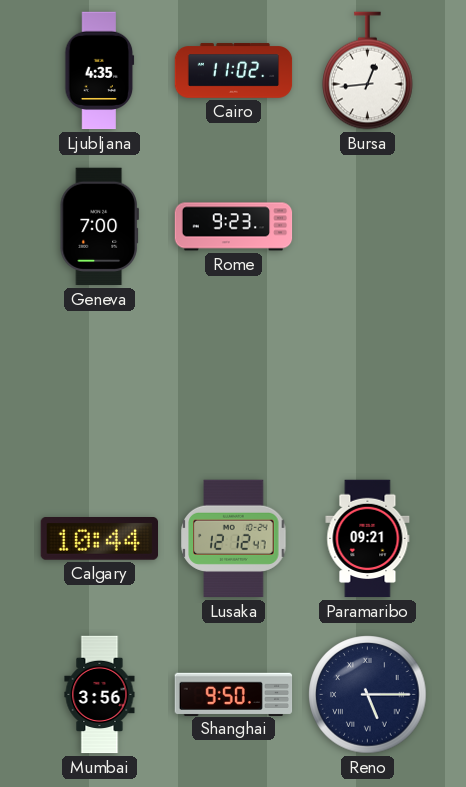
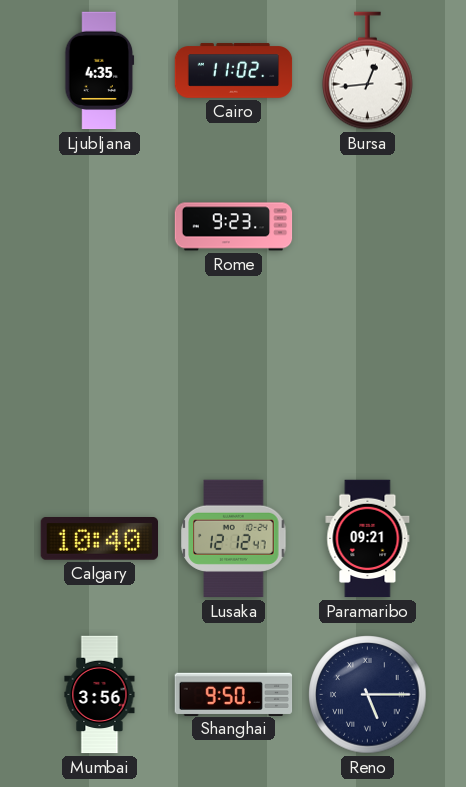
Geneva: 7:00 -> none (99, 227)
Calgary: 10:44 -> 10:40 (100, 539)
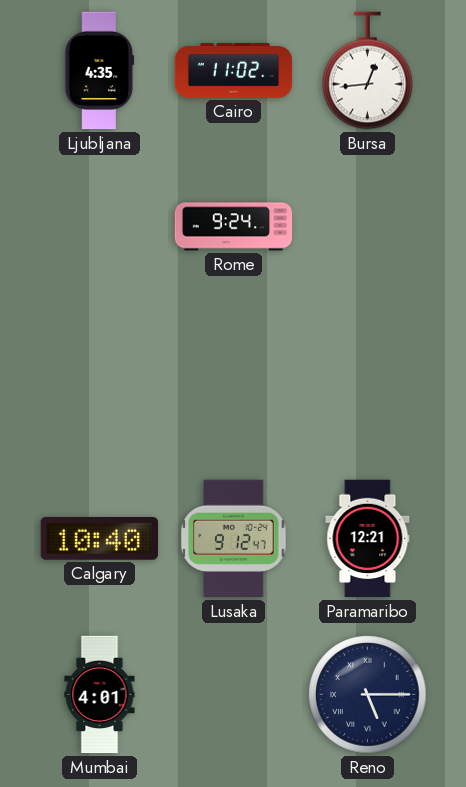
Rome: 9:23 -> 9:24 (234, 227)
Lusaka: 12:12 -> 9:12 (234, 539)
Paramaribo: 09:21 -> 12:21 (368, 539)
Mumbai: 3:56 -> 4:01 (100, 695)
Shanghai: 9:50 -> none (234, 694)
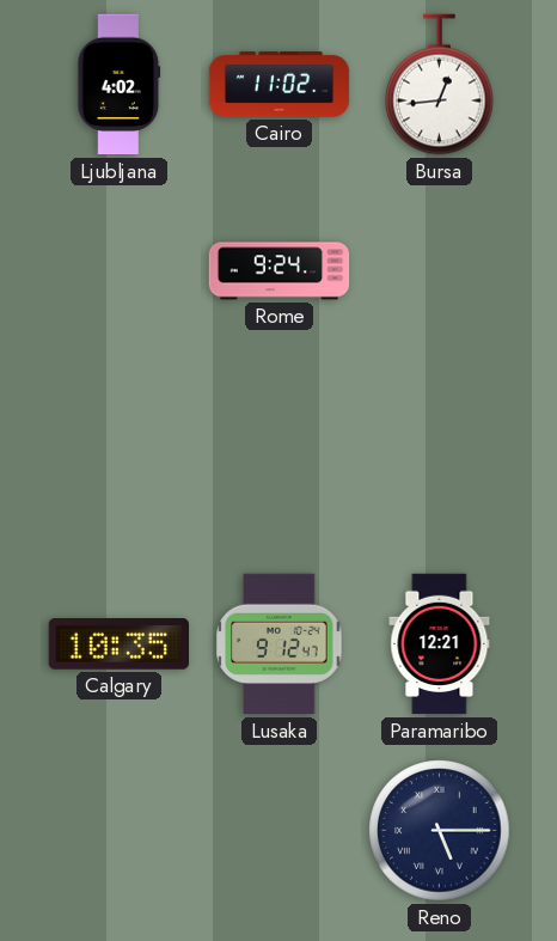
Ljubljana: 4:35 -> 4:02 (120, 85)
Calgary: 10:40 -> 10:35 (120, 644)
Mumbai: 4:01 -> none (100, 695)
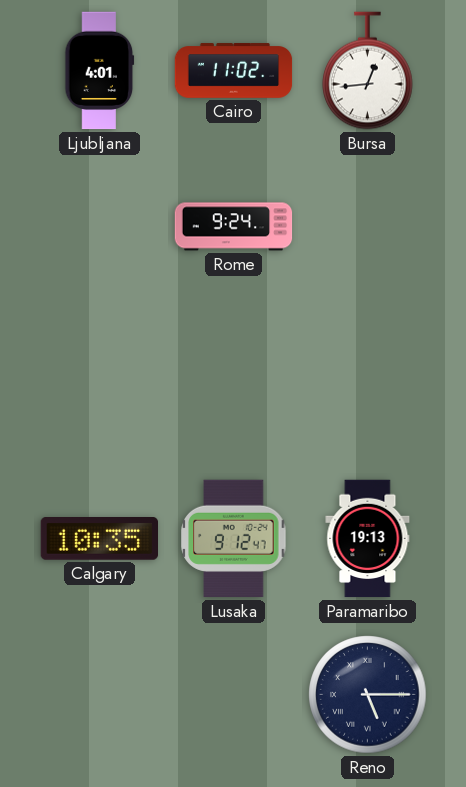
Ljubljana: 4:02 -> 4:01 (100, 71)
Paramaribo: 12:21 -> 19:13 (368, 539)
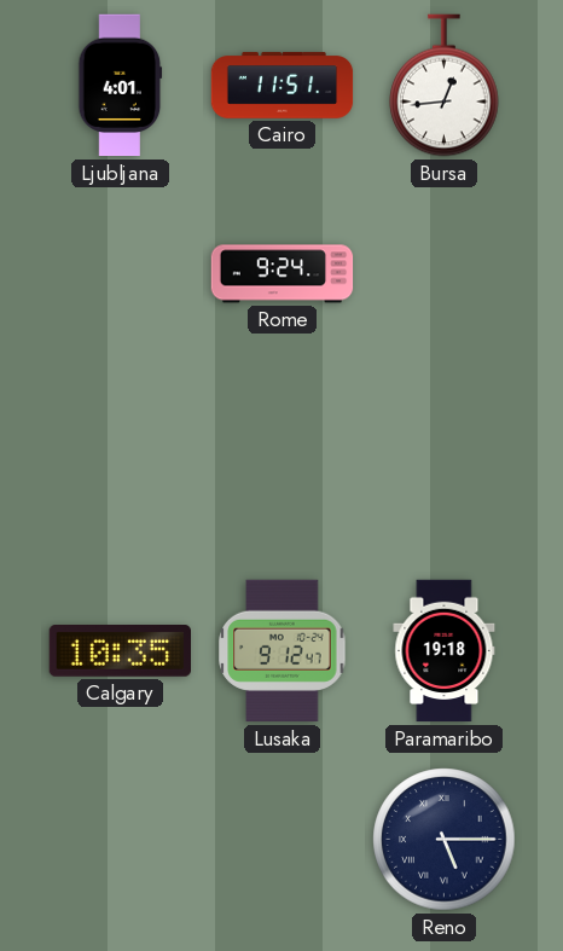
Cairo: 11:02 -> 11:51 (283, 86)
Paramaribo: 19:13 -> 19:18 (445, 651)
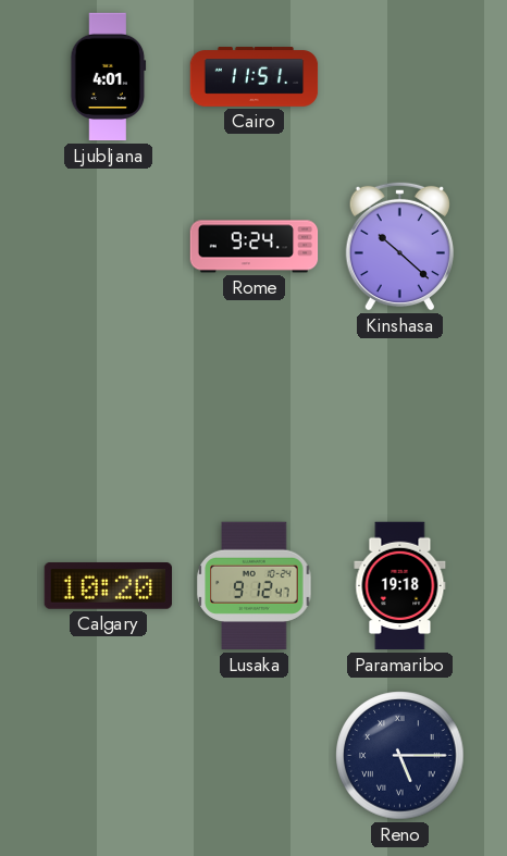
Bursa: 12:44 -> none (445, 86)
Kinshasa: none -> 10:22 (399, 246)
Calgary: 10:35 -> 10:20 (109, 586)
